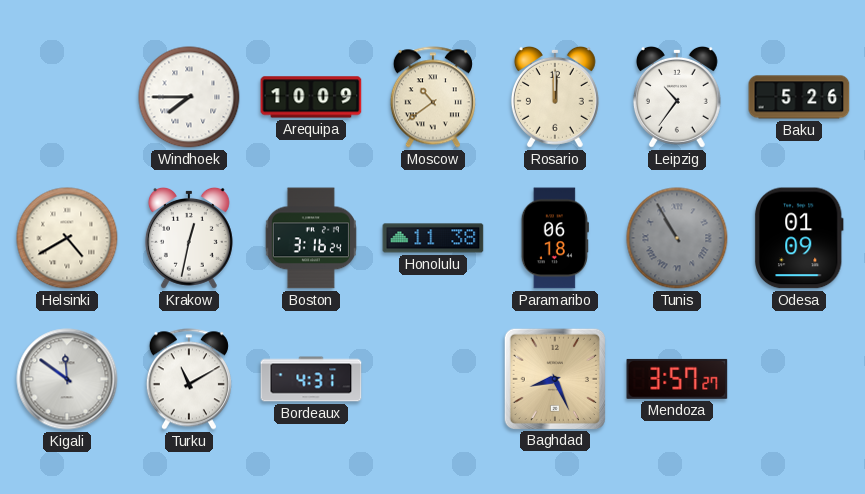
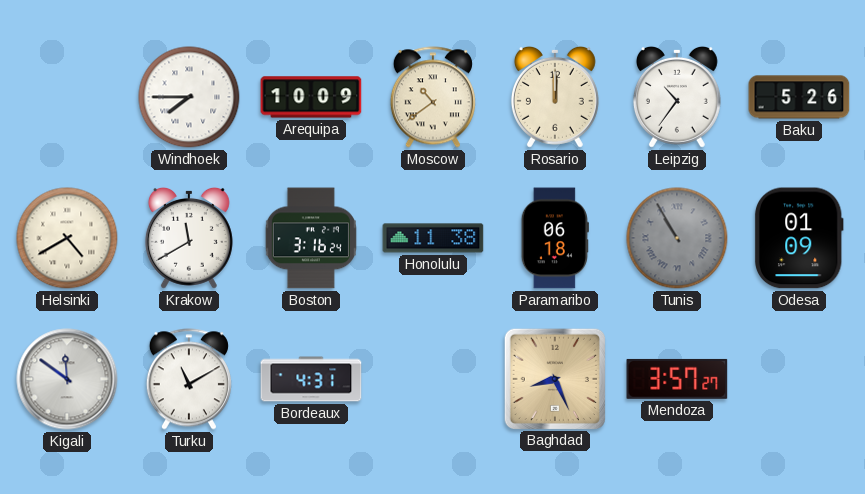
Krakow: 12:32 -> 11:40 (189, 238)
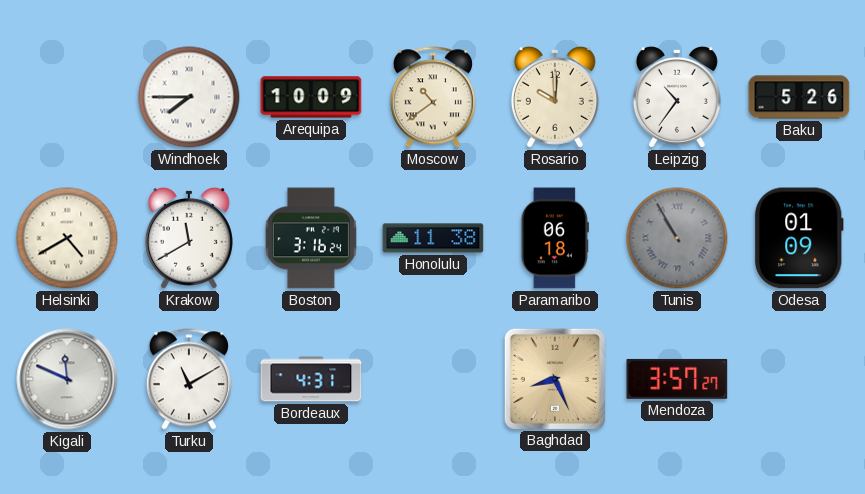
Rosario: 12:00 -> 10:00 (555, 97)
Kigali: 11:51 -> 11:49 (67, 379)
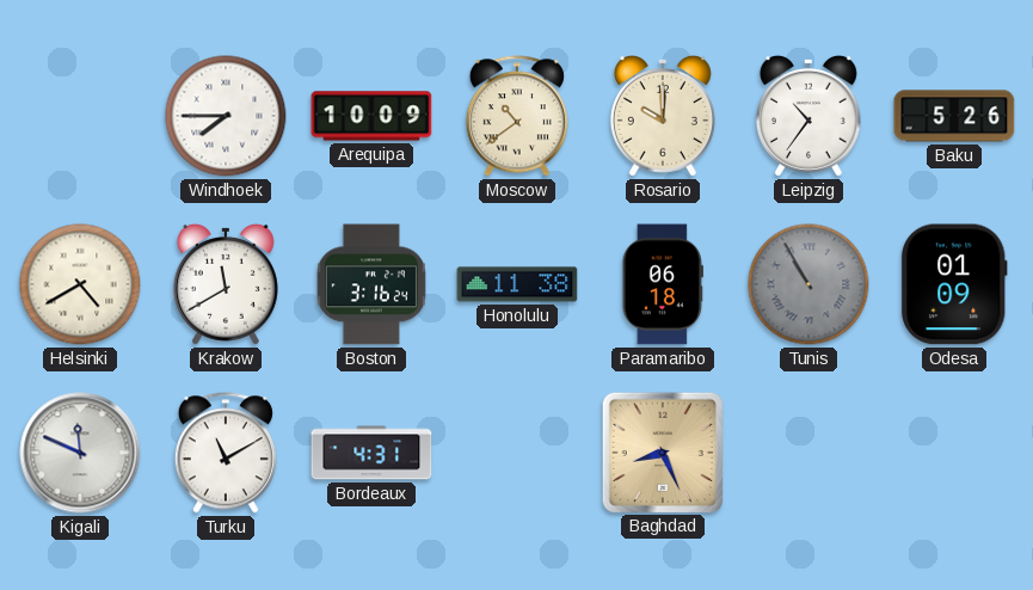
Mendoza: 3:57 -> none (677, 379)
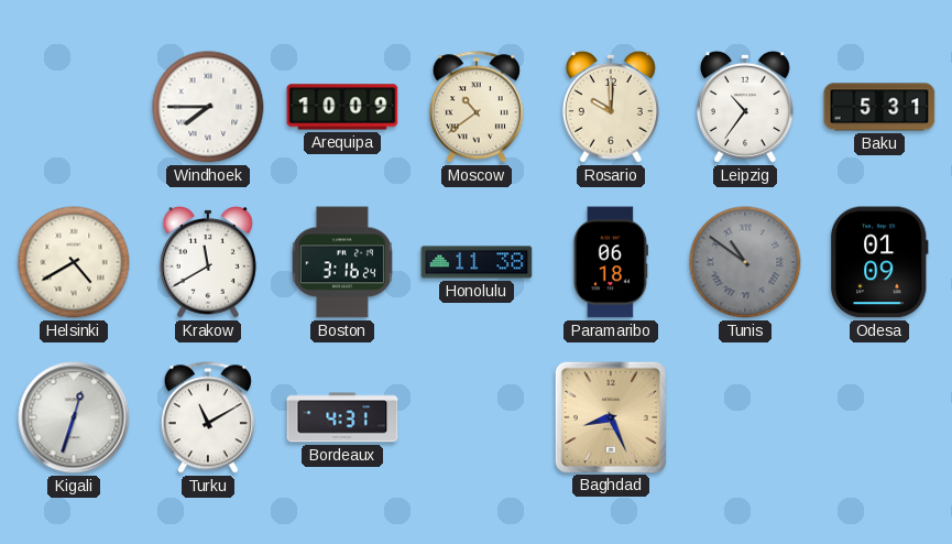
Baku: 5:26 -> 5:31 (879, 107)
Tunis: 10:55 -> 10:51 (745, 262)
Kigali: 11:49 -> 12:33 (74, 417)
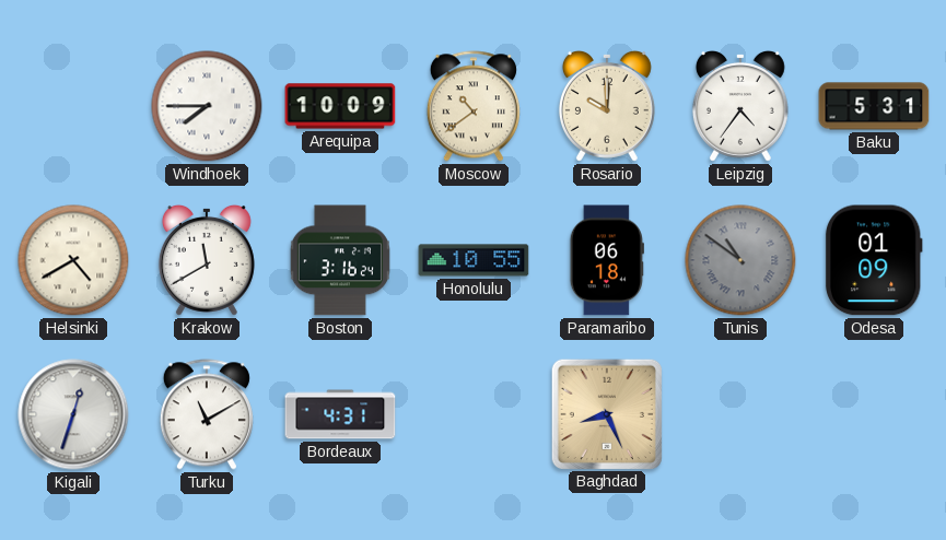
Leipzig: 10:36 -> 4:36 (740, 106)
Honolulu: 11:38 -> 10:55 (474, 260)
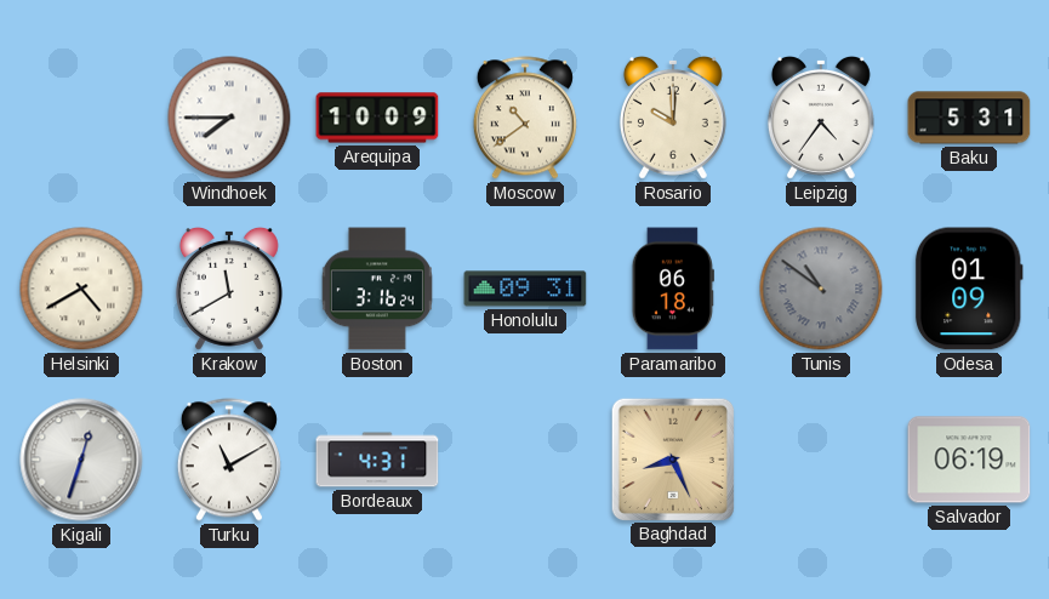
Honolulu: 10:55 -> 09:31 (525, 289)
Salvador: none -> 06:19 (969, 460)
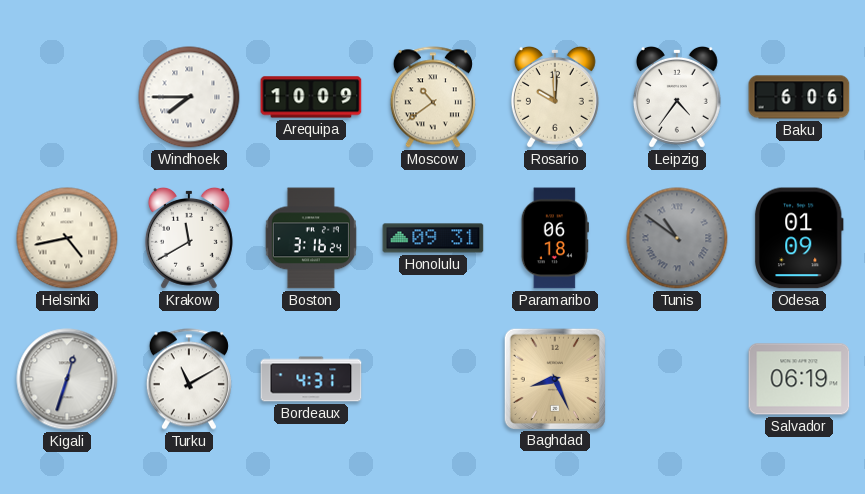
Baku: 5:31 -> 6:06 (799, 97)
Helsinki: 4:40 -> 4:43 (67, 238)
